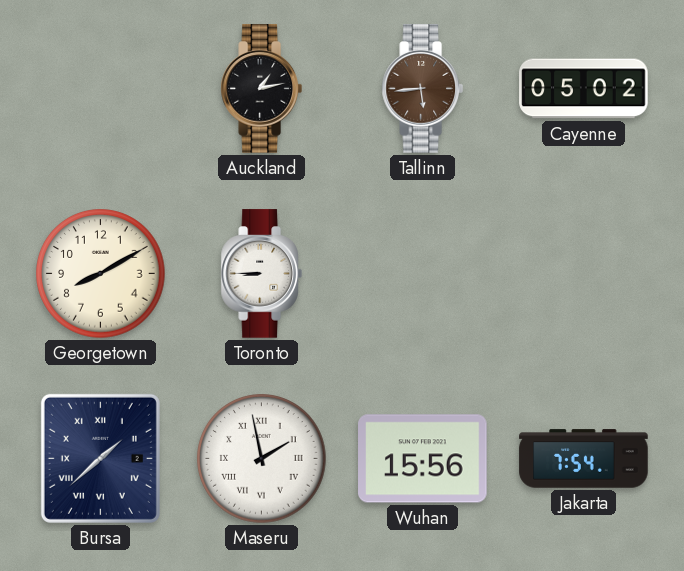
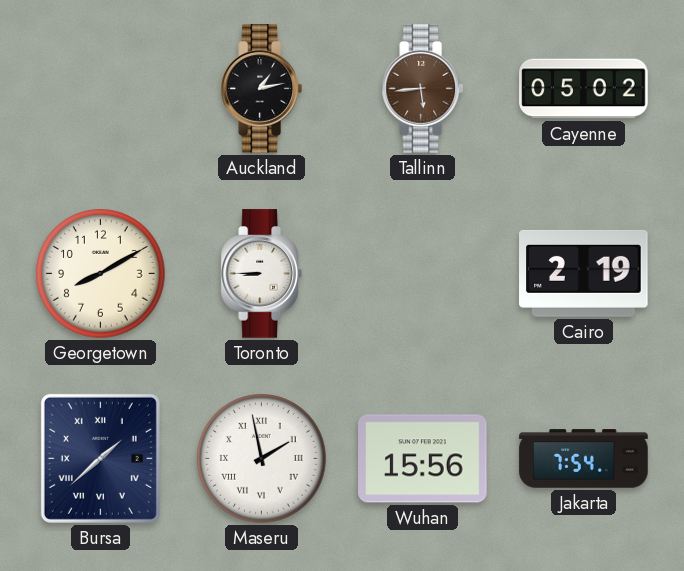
Cairo: none -> 2:19 (584, 273)
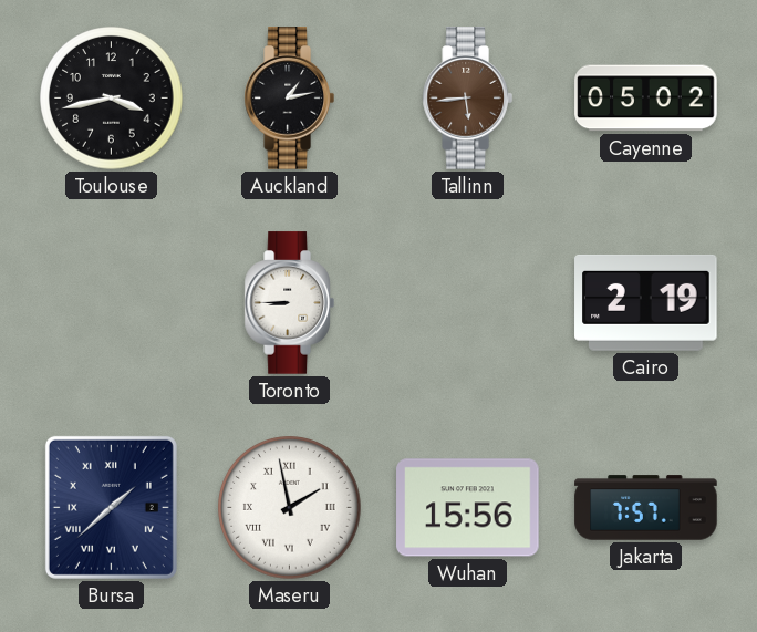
Toulouse: none -> 3:43 (112, 99)
Georgetown: 8:10 -> none (101, 274)
Jakarta: 7:54 -> 7:57 (646, 508)
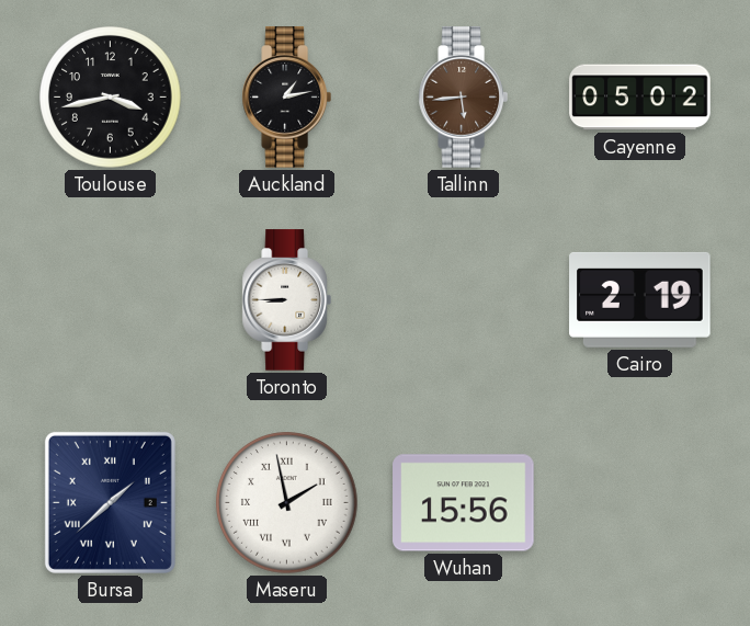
Jakarta: 7:57 -> none (646, 508)
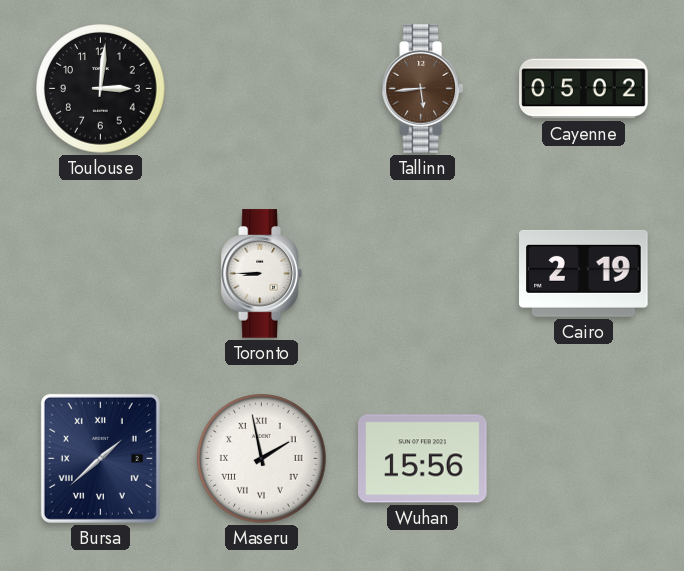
Toulouse: 3:43 -> 3:01 (101, 89)
Auckland: 1:13 -> none (286, 98)
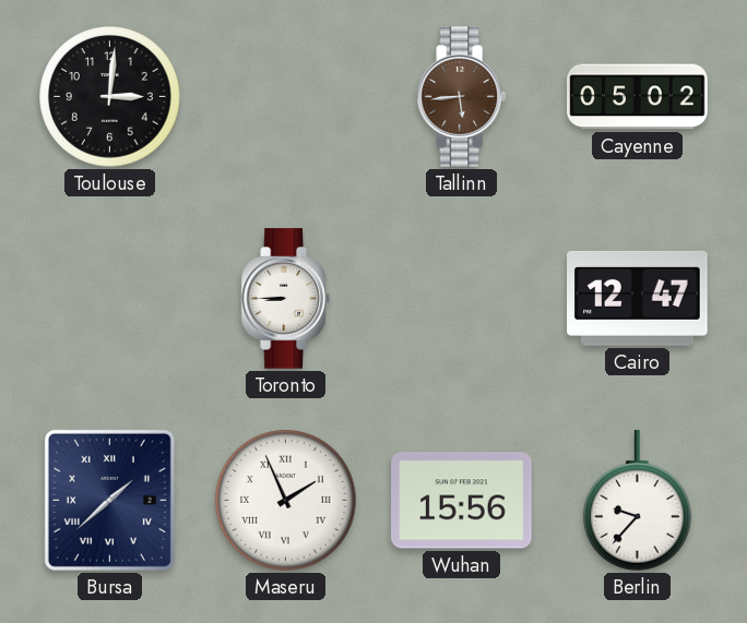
Cairo: 2:19 -> 12:47 (638, 298)
Maseru: 1:58 -> 1:56 (286, 501)
Berlin: none -> 9:37 (638, 501)
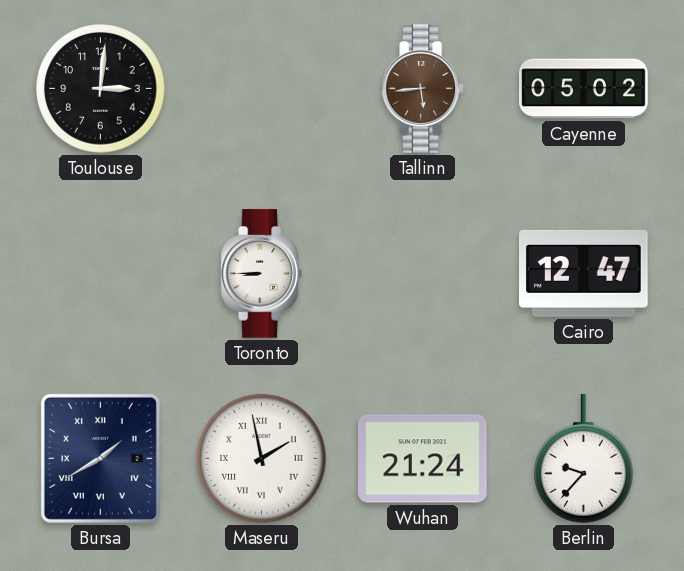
Bursa: 1:38 -> 1:40 (100, 458)
Maseru: 1:56 -> 1:58 (262, 459)
Wuhan: 15:56 -> 21:24 (423, 459)
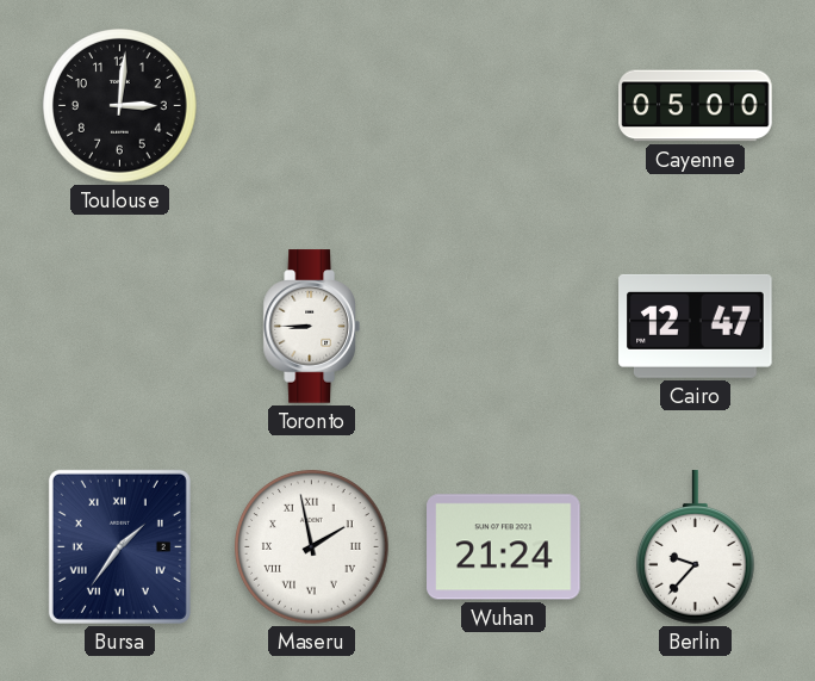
Tallinn: 5:44 -> none (422, 89)
Cayenne: 05:02 -> 05:00 (696, 106)
Bursa: 1:40 -> 1:36 (119, 546)
